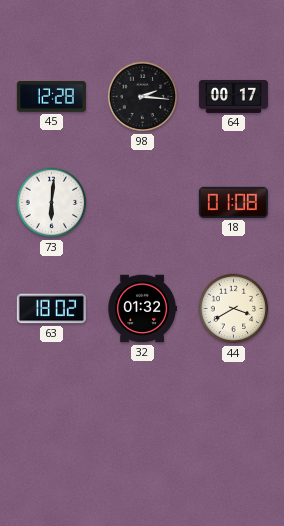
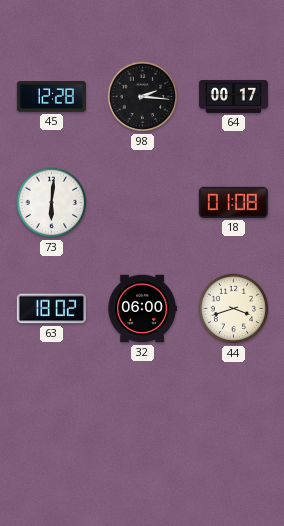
32: 01:32 -> 06:00 (142, 309)
44: 3:40 -> 3:42 (234, 309)
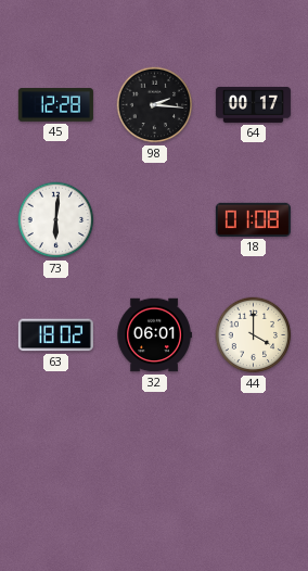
32: 06:00 -> 06:01 (154, 335)
44: 3:42 -> 4:00 (254, 335)
